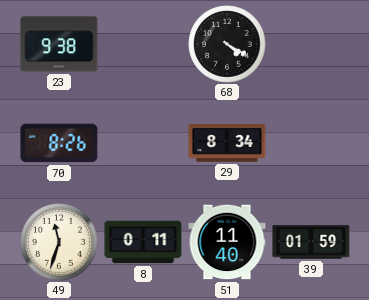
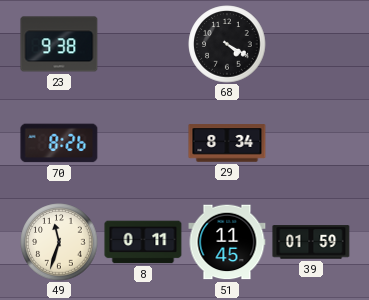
51: 11:40 -> 11:45 (227, 242)
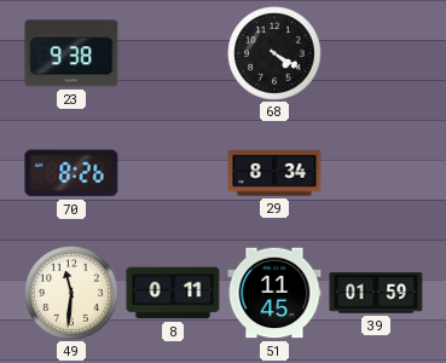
49: 11:33 -> 11:31 (71, 293)
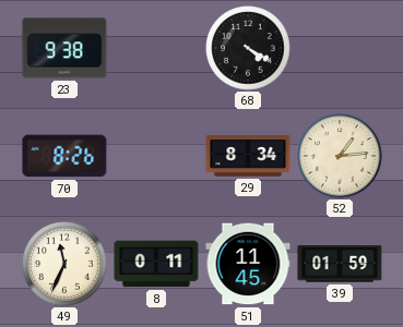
52: none -> 1:14 (340, 156)
49: 11:31 -> 11:34 (64, 264)
